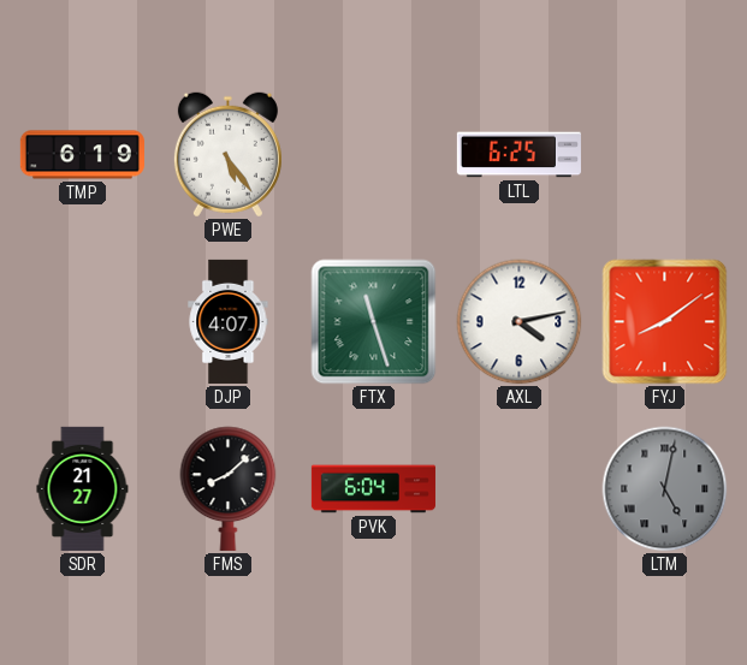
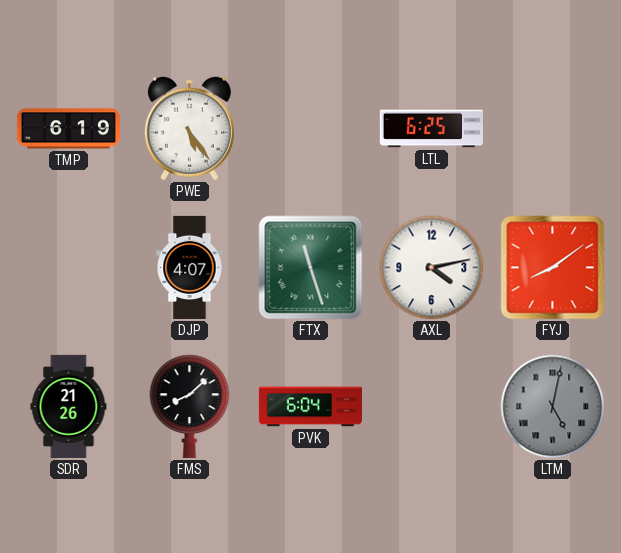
SDR: 21:27 -> 21:26 (69, 406)
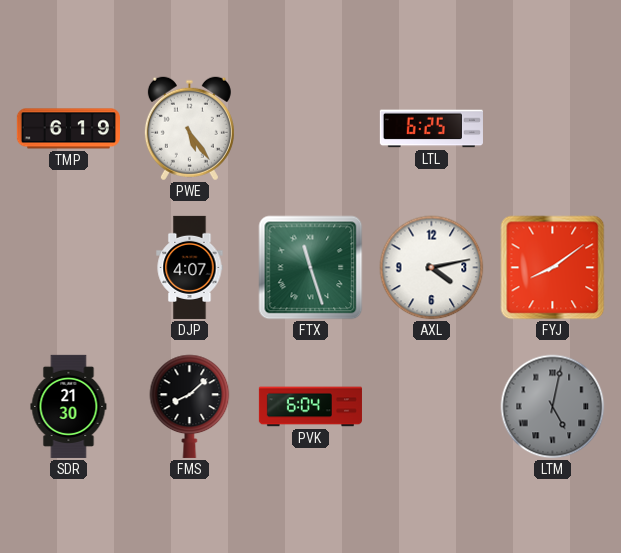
SDR: 21:26 -> 21:30 (69, 406)
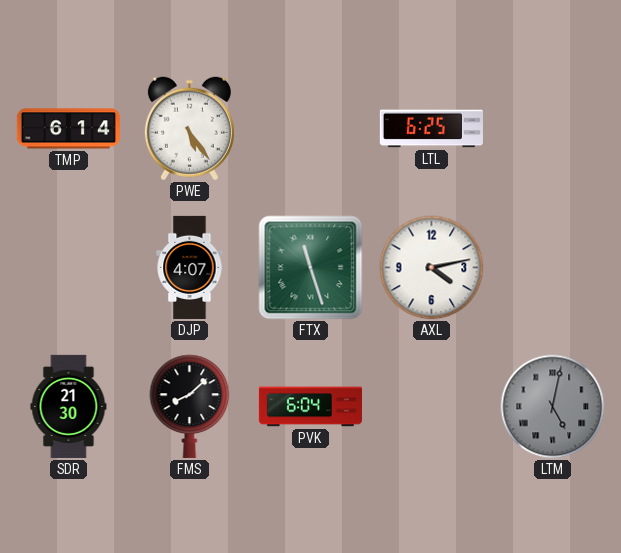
TMP: 6:19 -> 6:14 (68, 129)
FYJ: 8:09 -> none (553, 268)
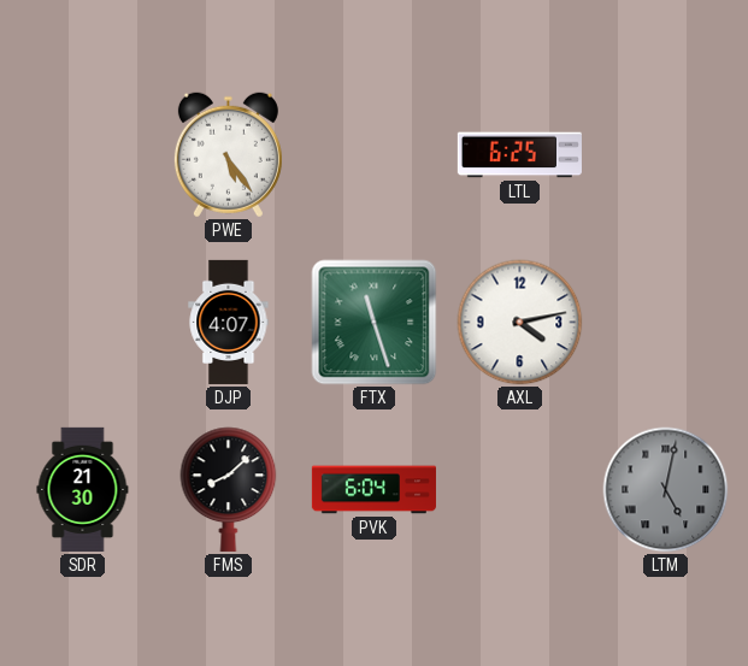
TMP: 6:14 -> none (68, 129)
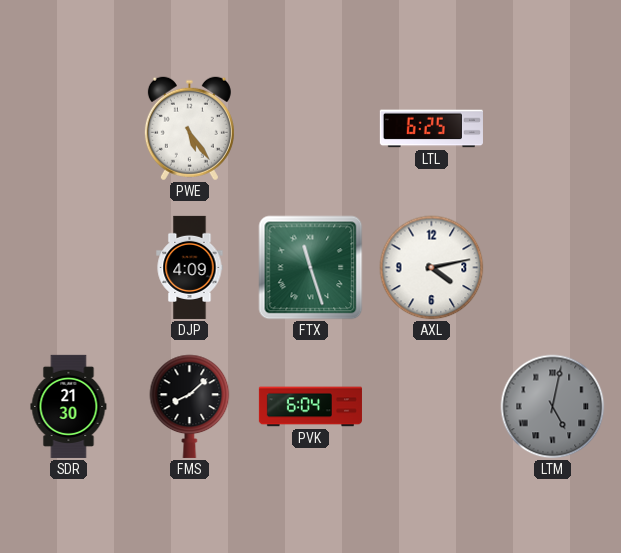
DJP: 4:07 -> 4:09 (190, 267)
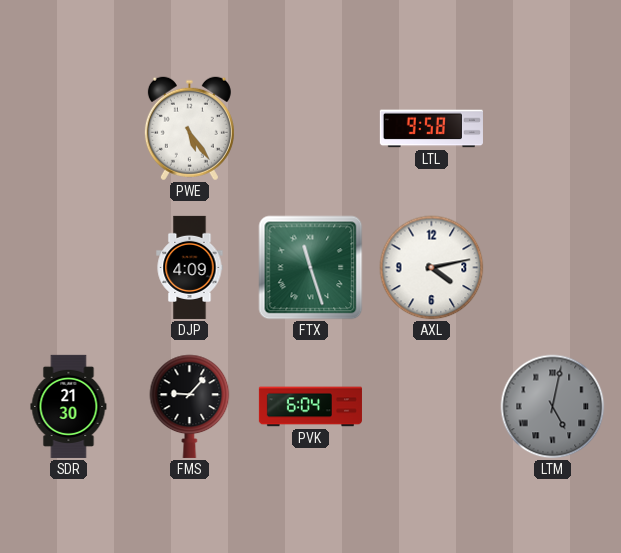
LTL: 6:25 -> 9:58 (431, 129)
FMS: 8:08 -> 9:07 (190, 406)
